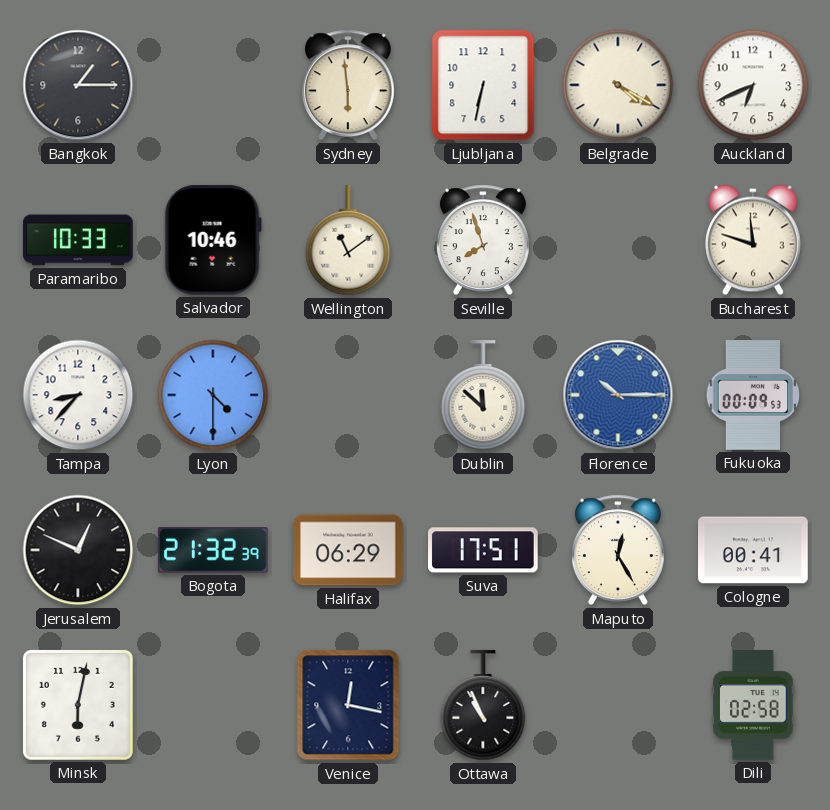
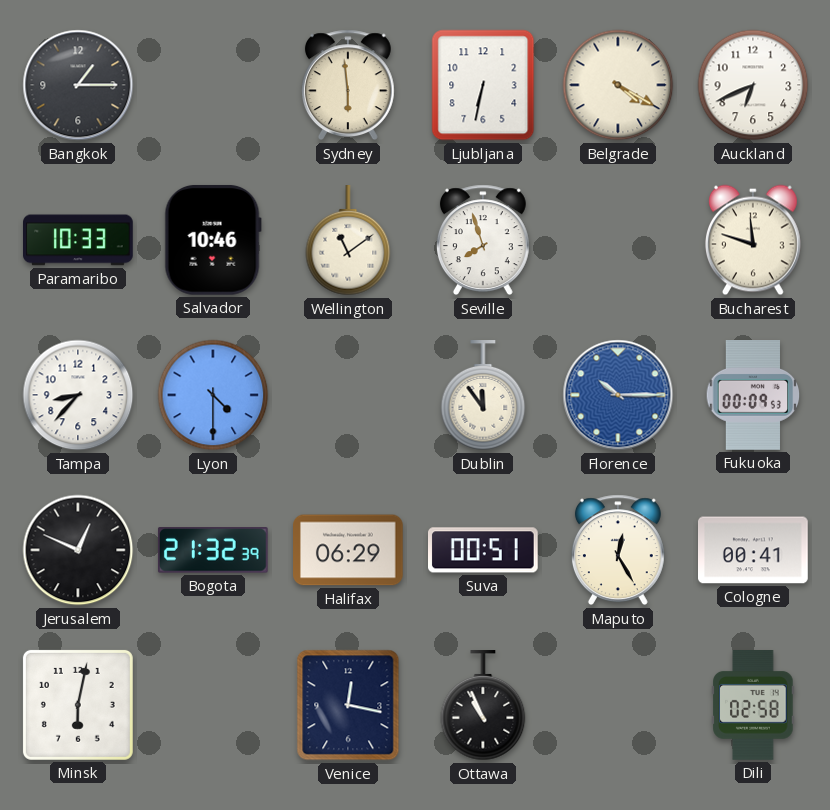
Dublin: 11:52 -> 11:54 (483, 396)
Suva: 17:51 -> 00:51 (484, 550)
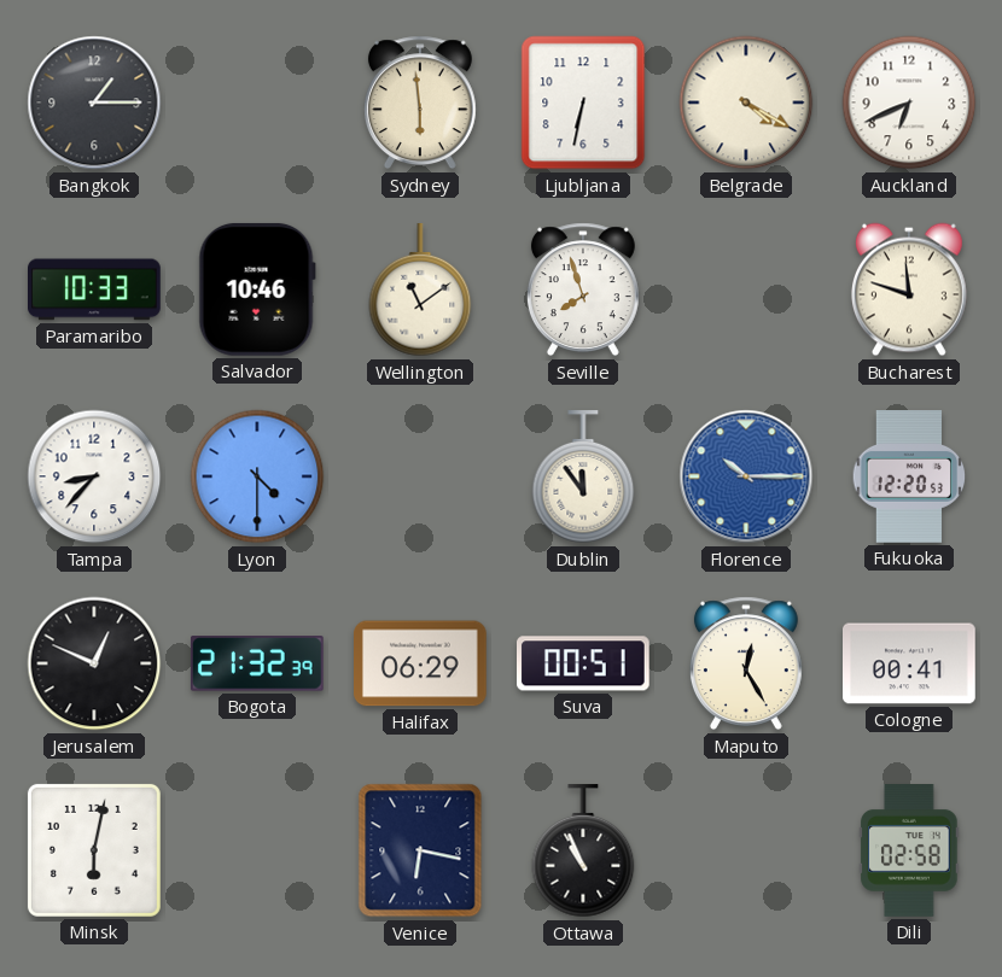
Fukuoka: 00:09 -> 12:20 (909, 478)
Venice: 12:17 -> 6:17 (420, 850)
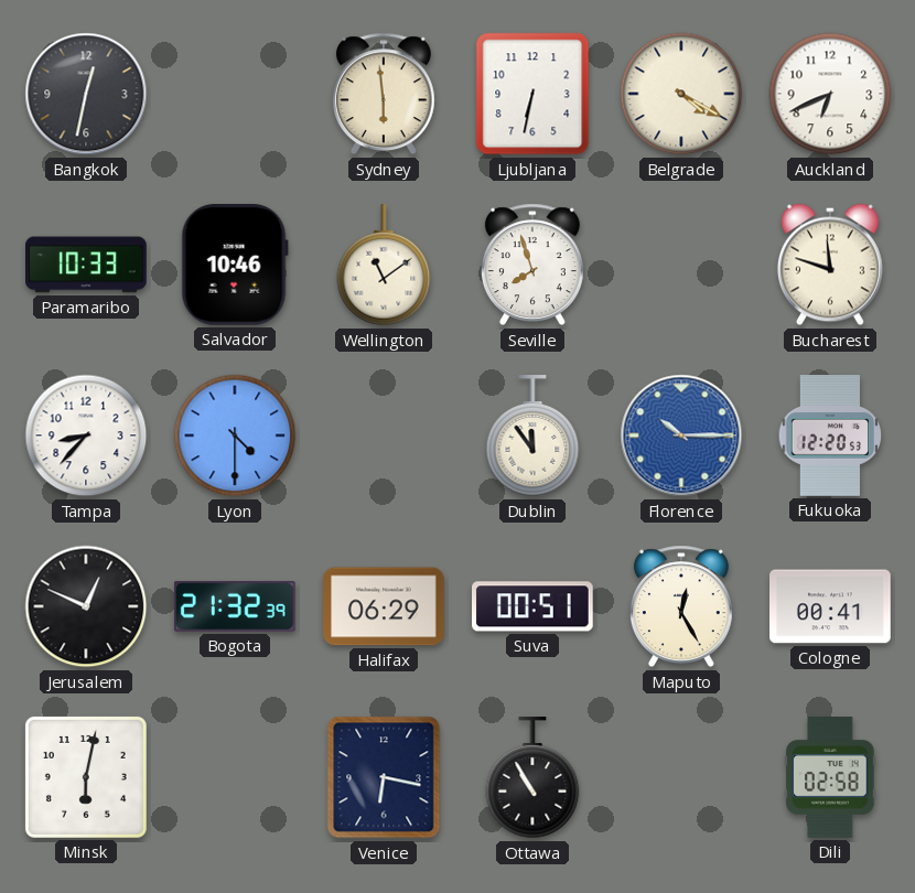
Bangkok: 1:15 -> 12:32 (86, 94)
Ottawa: 10:56 -> 10:55 (532, 778)
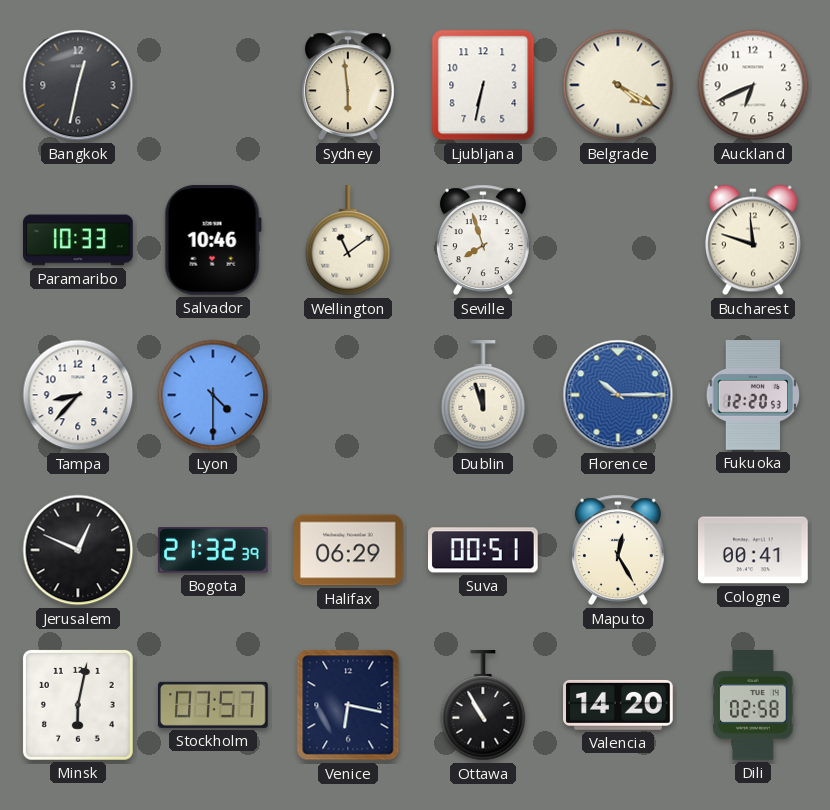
Dublin: 11:54 -> 11:57 (483, 396)
Stockholm: none -> 07:57 (214, 705)
Valencia: none -> 14:20 (619, 705)
